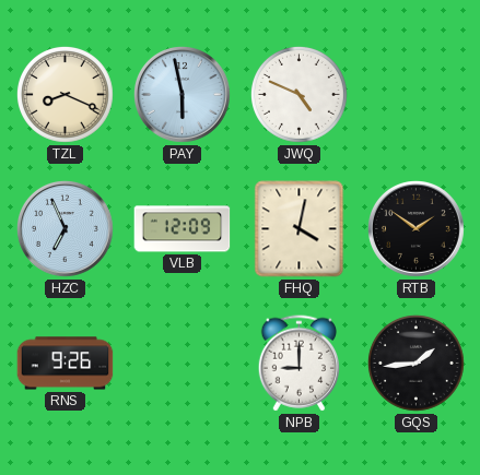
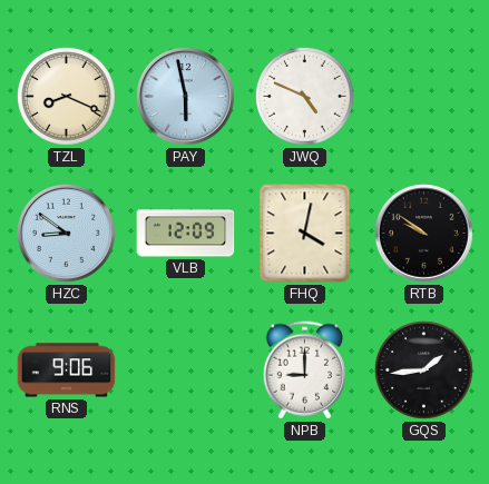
HZC: 6:56 -> 8:51 (67, 234)
RTB: 1:51 -> 9:51 (424, 234)
RNS: 9:26 -> 9:06 (67, 371)
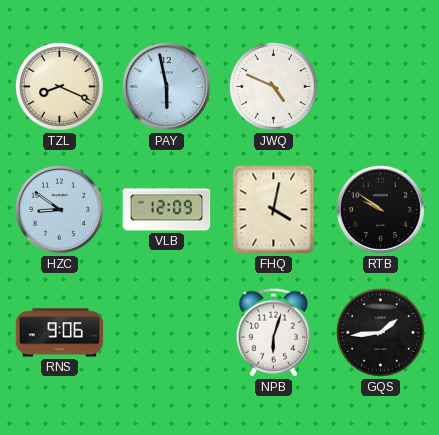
NPB: 9:00 -> 6:03 (273, 333)
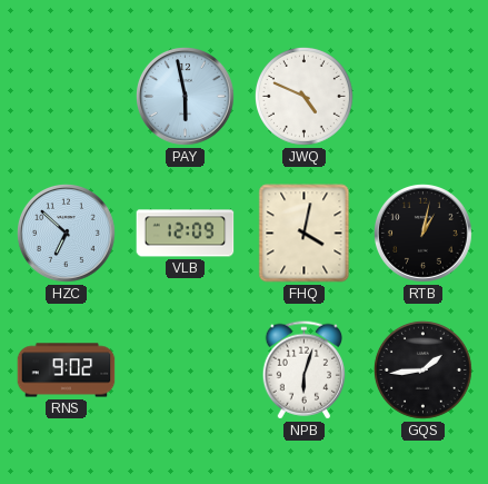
TZL: 8:19 -> none (59, 86)
HZC: 8:51 -> 6:52 (67, 234)
RTB: 9:51 -> 1:02 (424, 234)
RNS: 9:06 -> 9:02 (67, 371)
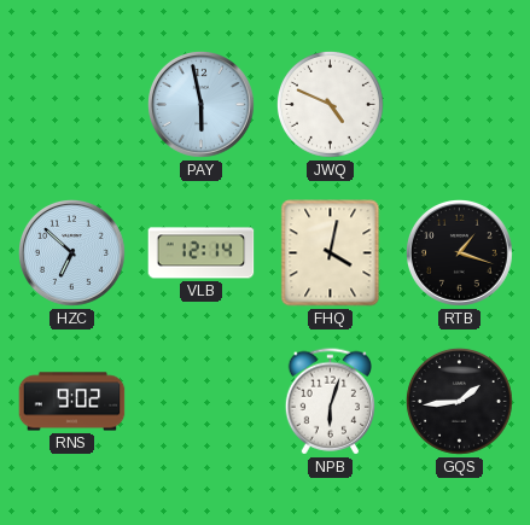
VLB: 12:09 -> 12:14 (202, 253)
RTB: 1:02 -> 1:18 (460, 253)
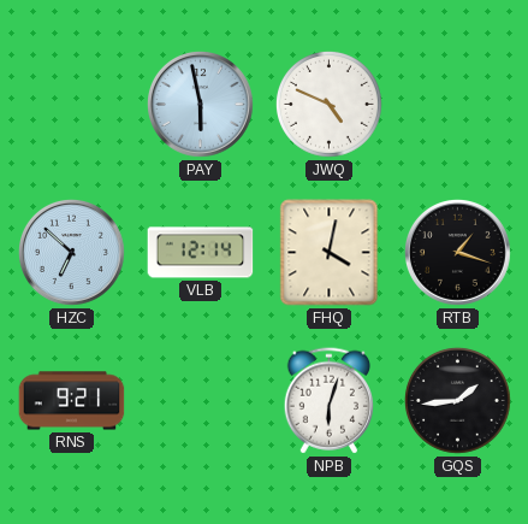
RNS: 9:02 -> 9:21 (72, 401)
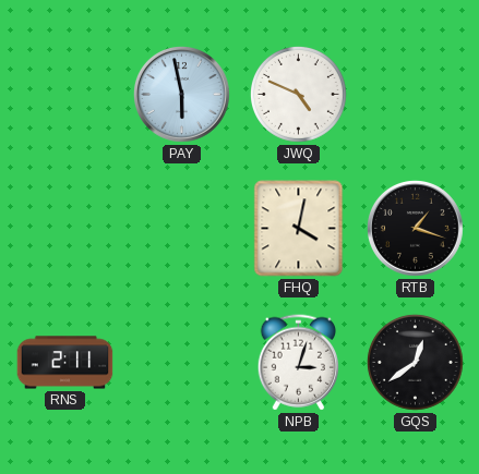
HZC: 6:52 -> none (72, 253)
VLB: 12:14 -> none (201, 253)
RNS: 9:21 -> 2:11 (65, 363)
NPB: 6:03 -> 3:03 (298, 363)
GQS: 1:44 -> 12:39 (415, 362)
